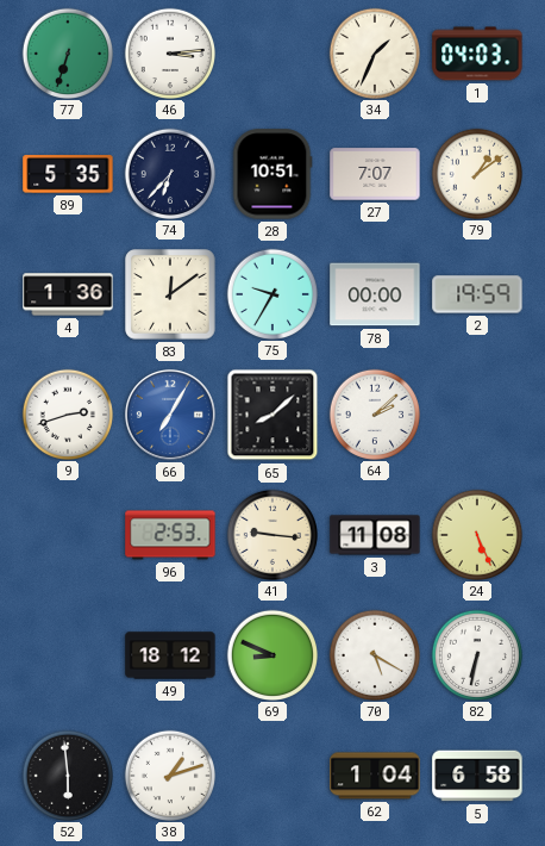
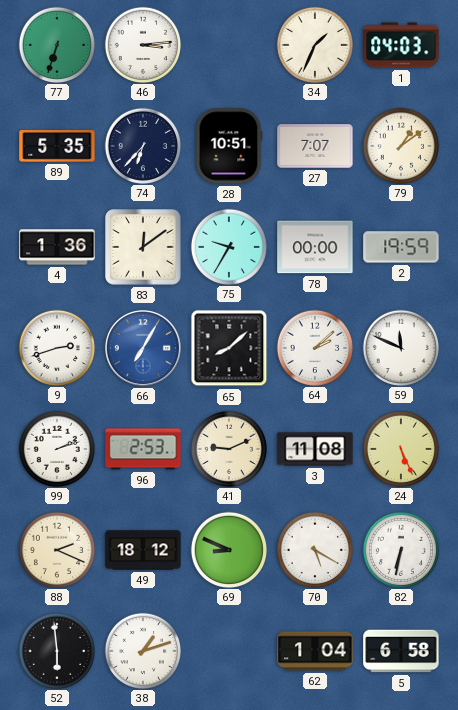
59: none -> 11:49 (400, 347)
99: none -> 2:12 (56, 448)
41: 9:16 -> 9:11 (228, 448)
88: none -> 2:19 (56, 549)
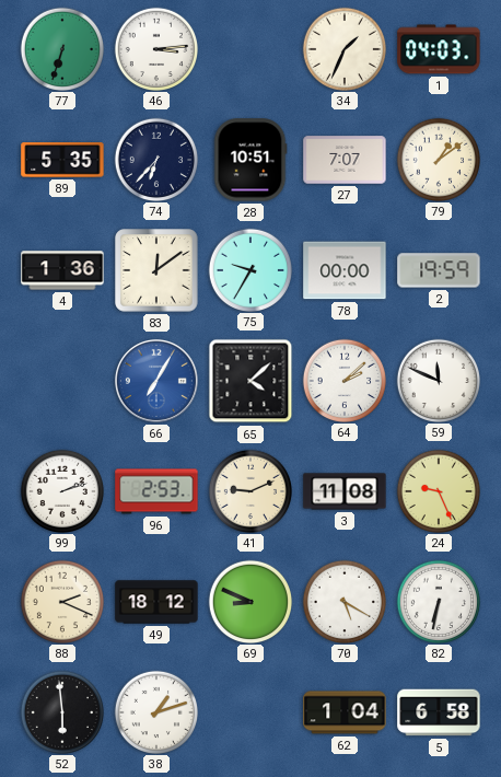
9: 2:42 -> none (56, 347)
65: 8:08 -> 4:08 (250, 381)
24: 5:26 -> 9:26 (438, 490)
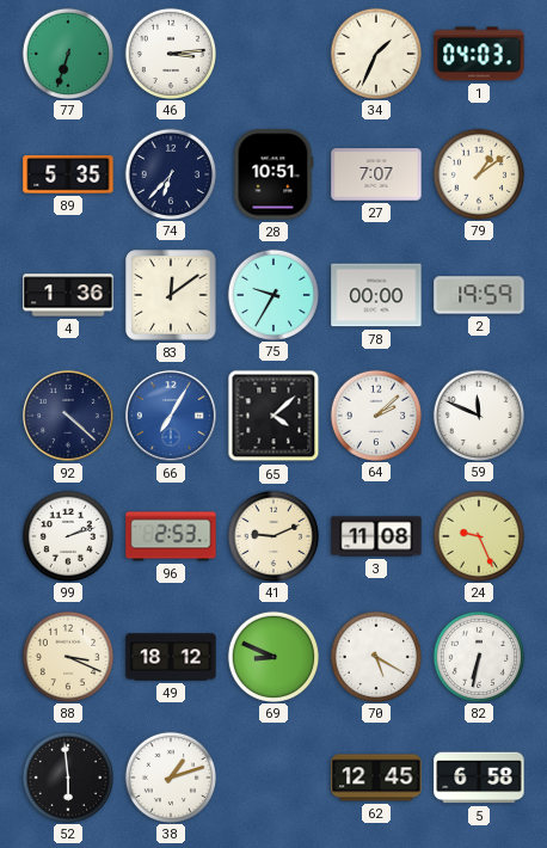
92: none -> 4:22 (68, 416)
88: 2:19 -> 3:19 (67, 656)
62: 1:04 -> 12:45 (376, 778)
